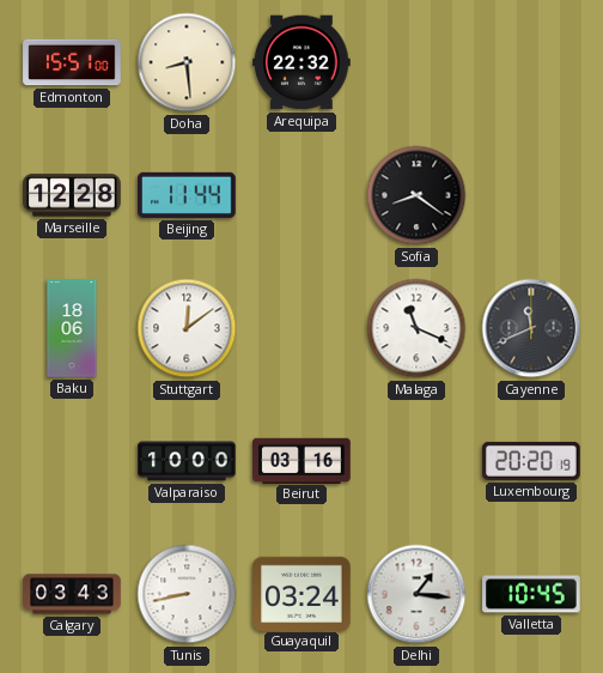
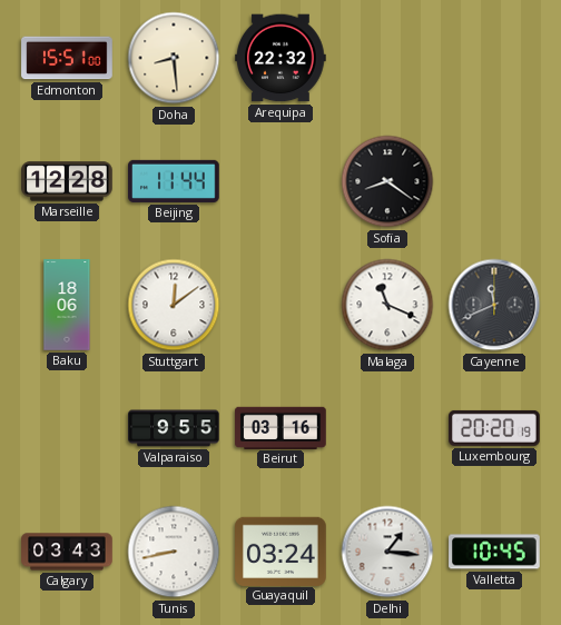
Valparaiso: 10:00 -> 9:55 (174, 428)
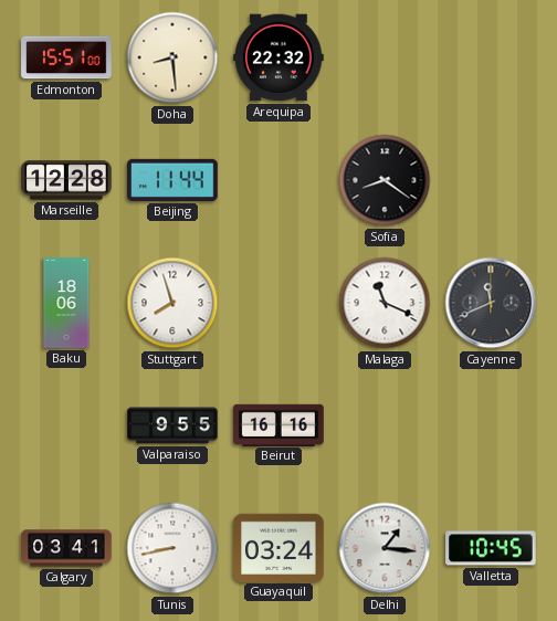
Stuttgart: 12:09 -> 7:57 (172, 303)
Beirut: 03:16 -> 16:16 (278, 424)
Luxembourg: 20:20 -> none (494, 428)
Calgary: 03:43 -> 03:41 (66, 548)
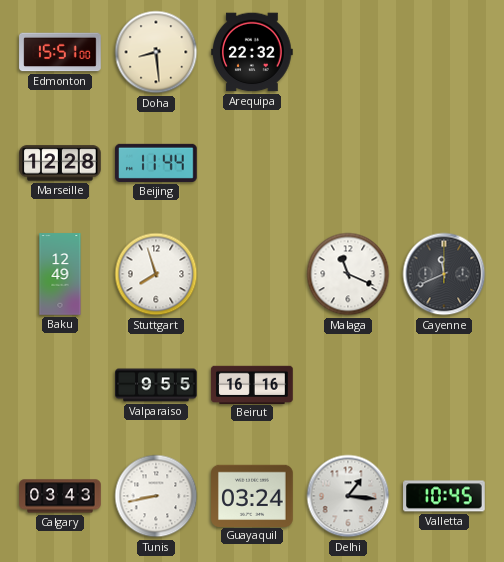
Sofia: 8:21 -> none (385, 180)
Baku: 18:06 -> 12:49 (60, 274)
Calgary: 03:41 -> 03:43 (60, 496)
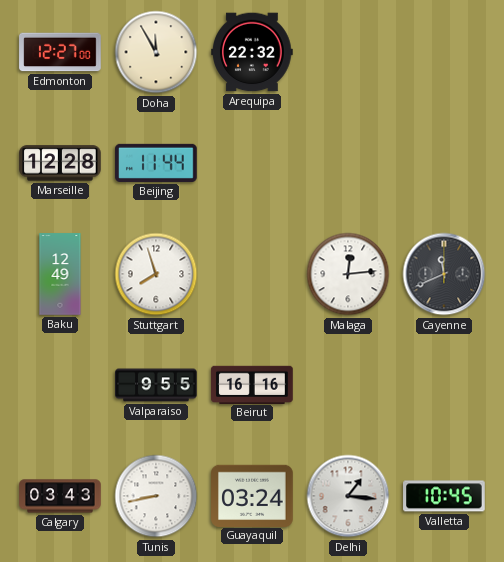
Edmonton: 15:51 -> 12:27 (60, 52)
Doha: 8:29 -> 11:55 (156, 52)
Malaga: 11:19 -> 12:14 (348, 274)
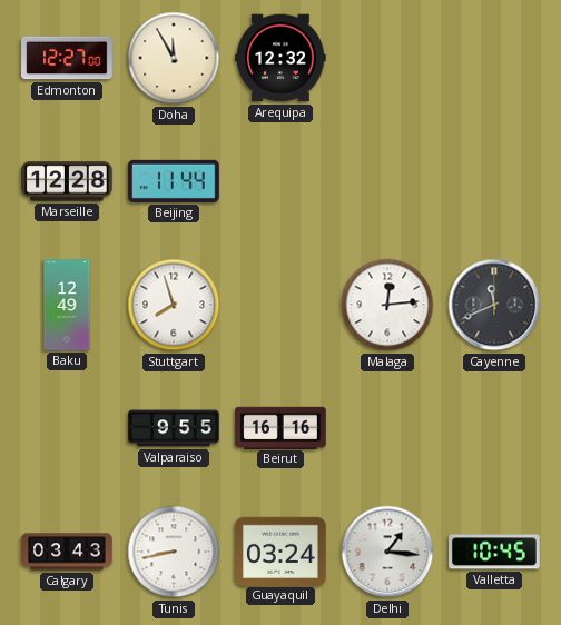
Arequipa: 22:32 -> 12:32 (280, 58)
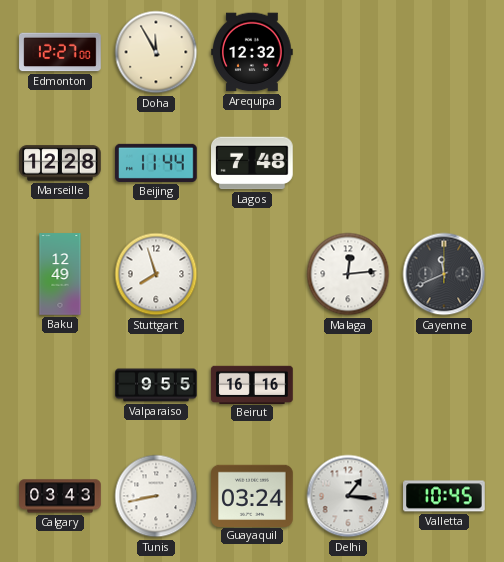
Lagos: none -> 7:48 (253, 163)
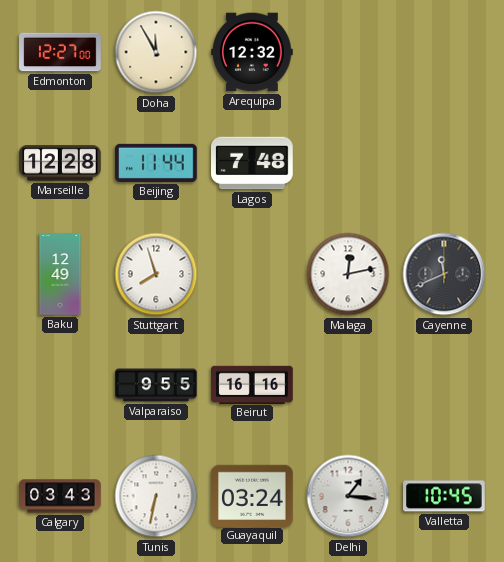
Malaga: 12:14 -> 12:13 (348, 274)
Tunis: 8:43 -> 6:32 (156, 496)
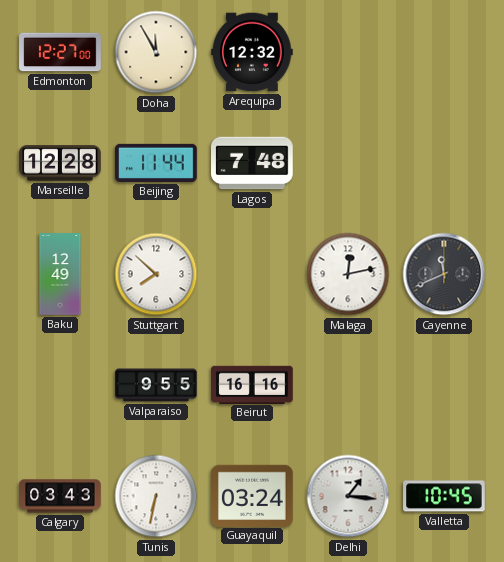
Stuttgart: 7:57 -> 7:52 (156, 274)
